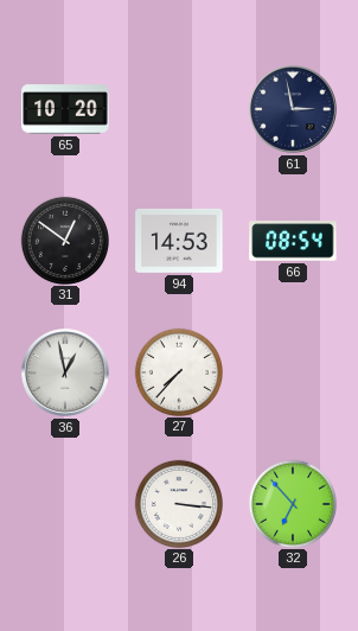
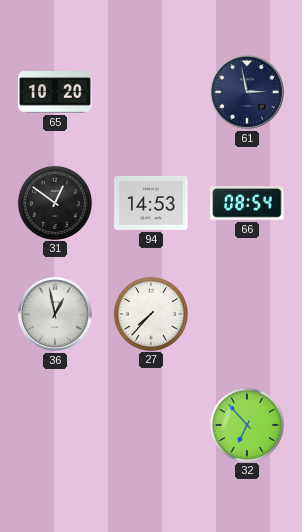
26: 3:16 -> none (178, 503)
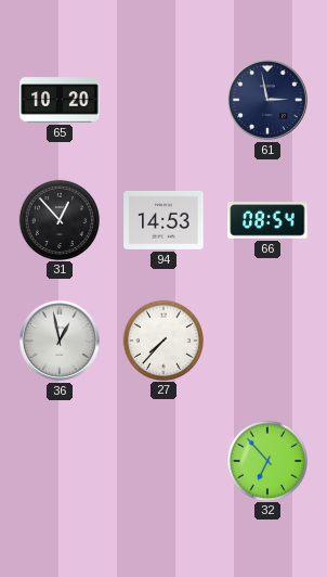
31: 12:51 -> 12:53 (58, 219)
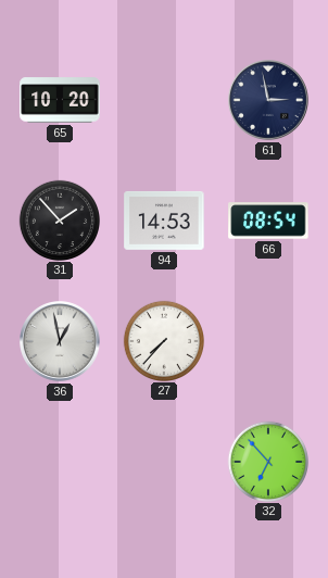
31: 12:53 -> 1:53 (59, 219)
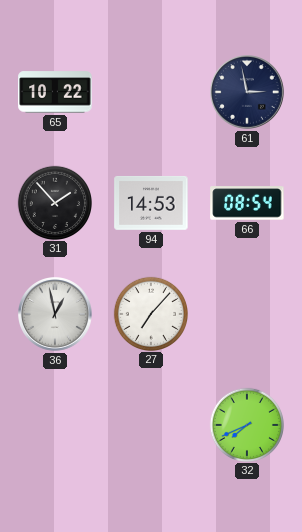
65: 10:20 -> 10:22 (55, 92)
27: 7:37 -> 7:07 (150, 313)
32: 6:53 -> 7:41 (246, 424)
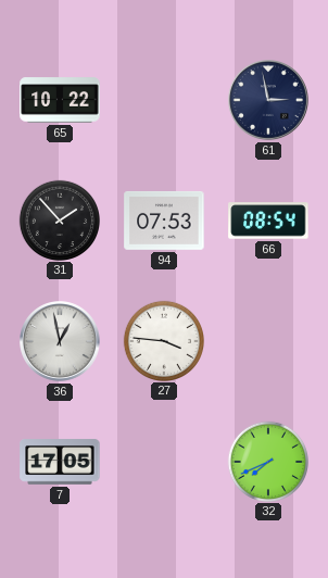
94: 14:53 -> 07:53 (164, 221)
27: 7:07 -> 3:46 (163, 340)
7: none -> 17:05 (60, 462)
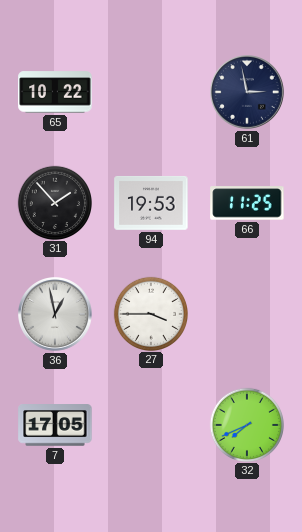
94: 07:53 -> 19:53 (151, 203)
66: 08:54 -> 11:25 (247, 203)
27: 3:46 -> 3:45 (150, 313)
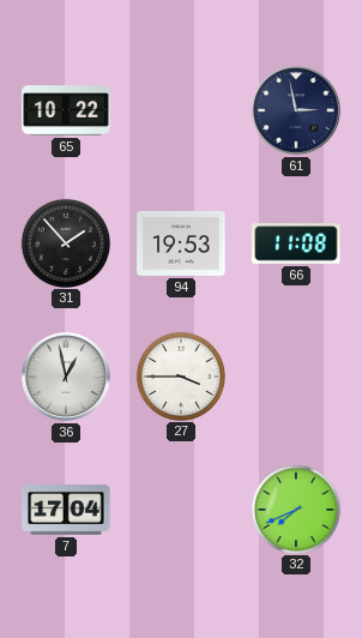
66: 11:25 -> 11:08 (296, 243)
7: 17:05 -> 17:04 (66, 510)
